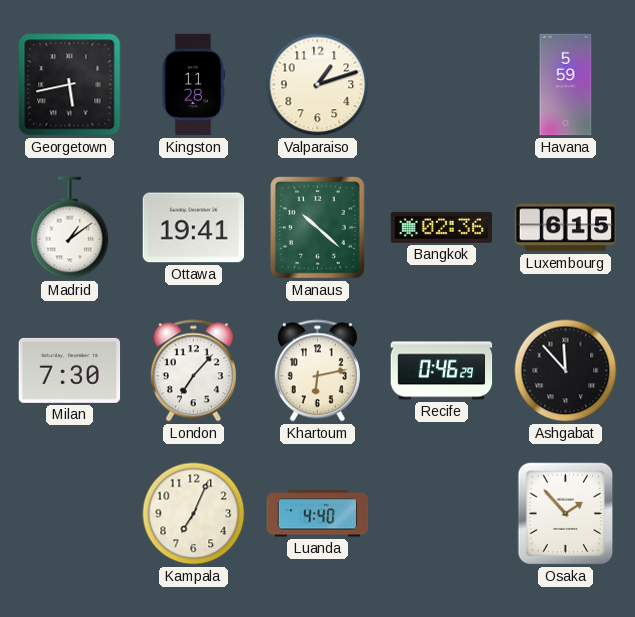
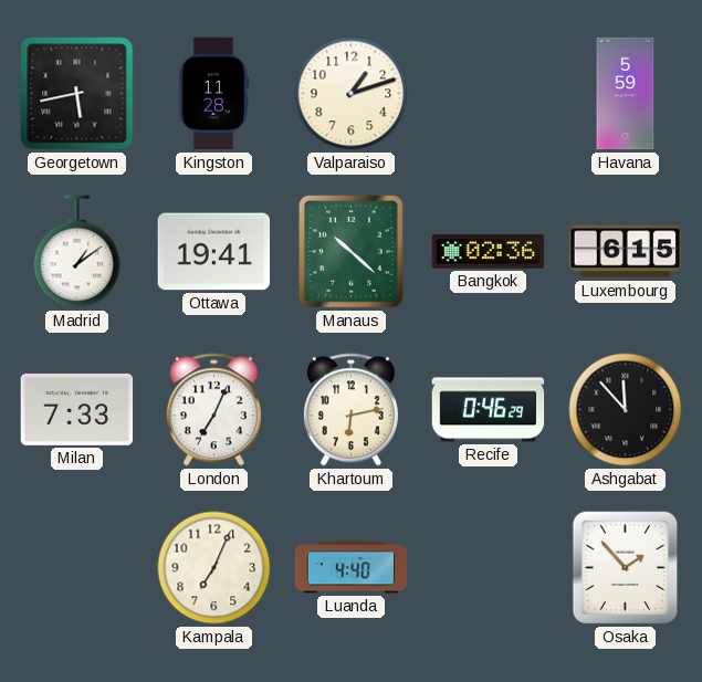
Milan: 7:30 -> 7:33 (77, 409)
London: 7:07 -> 7:04 (213, 410)
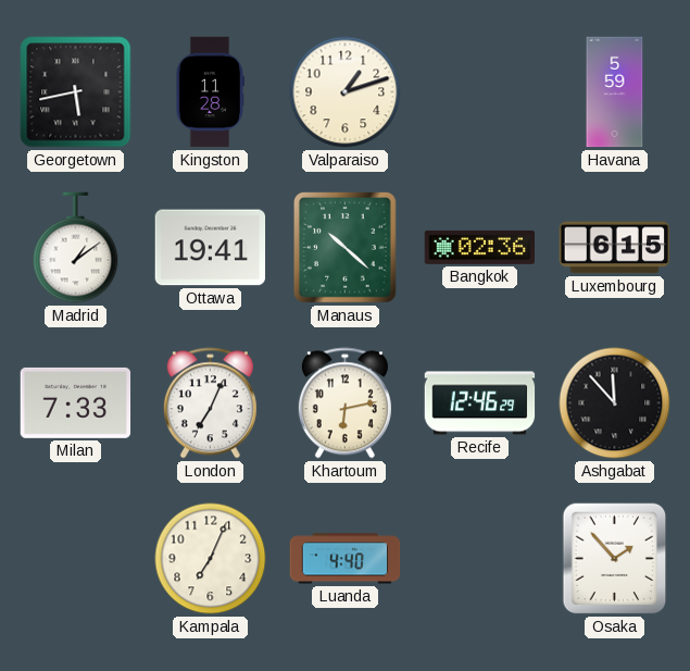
Recife: 0:46 -> 12:46 (480, 403)
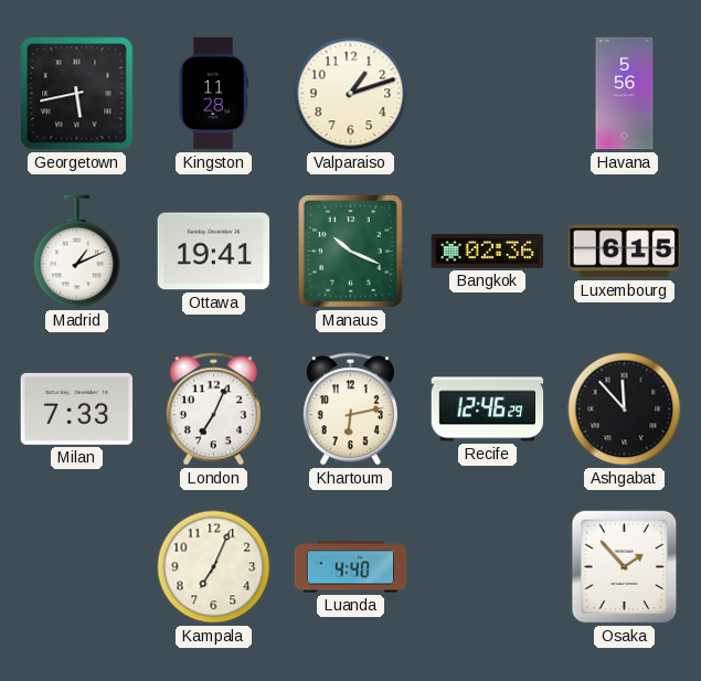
Havana: 5:59 -> 5:56 (625, 94)
Madrid: 1:09 -> 1:11 (77, 252)
Manaus: 10:22 -> 10:19 (351, 252)
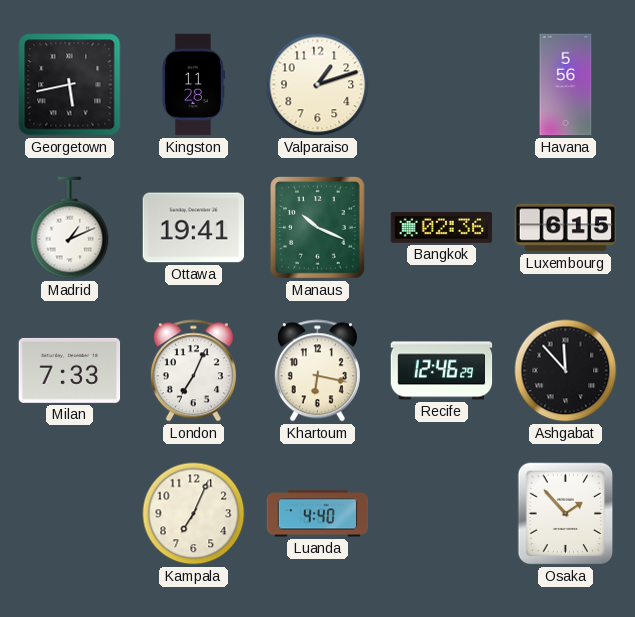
Khartoum: 6:13 -> 6:17 (317, 371)
